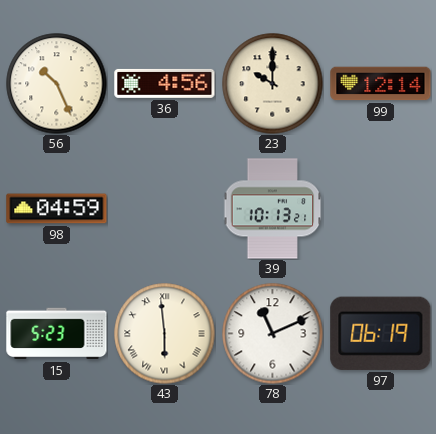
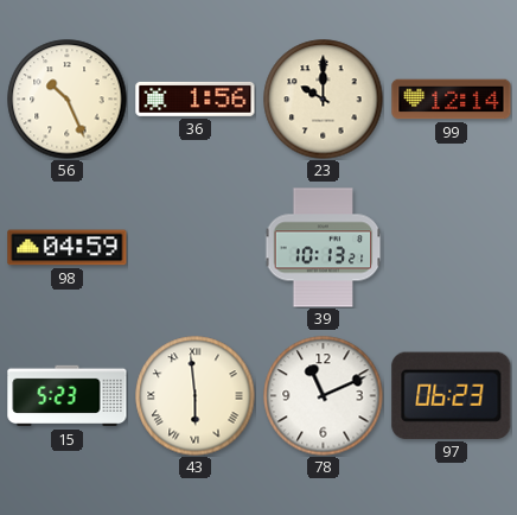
36: 4:56 -> 1:56 (196, 98)
97: 06:19 -> 06:23 (452, 395)
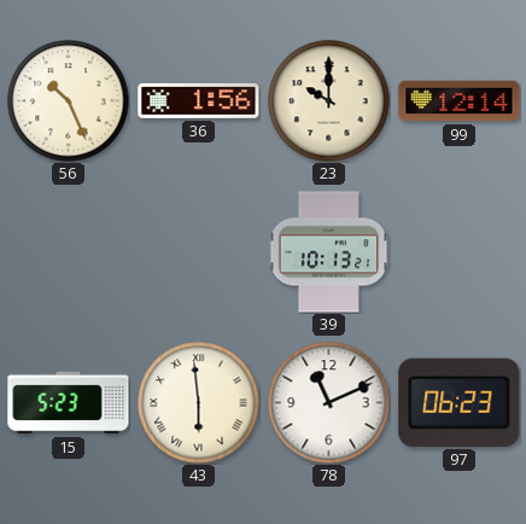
98: 04:59 -> none (68, 248)
